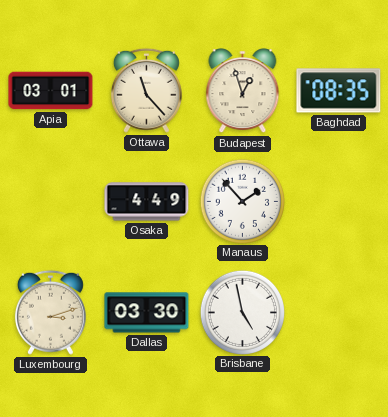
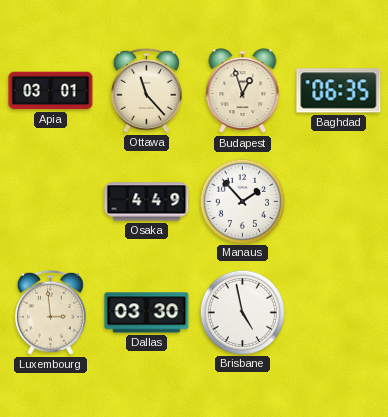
Baghdad: 08:35 -> 06:35 (339, 91)
Luxembourg: 3:12 -> 2:59 (50, 312)
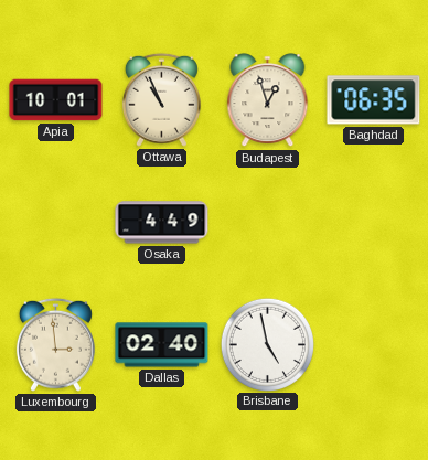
Apia: 03:01 -> 10:01 (56, 100)
Ottawa: 11:23 -> 10:56 (161, 99)
Manaus: 1:53 -> none (242, 201)
Dallas: 03:30 -> 02:40 (162, 345)
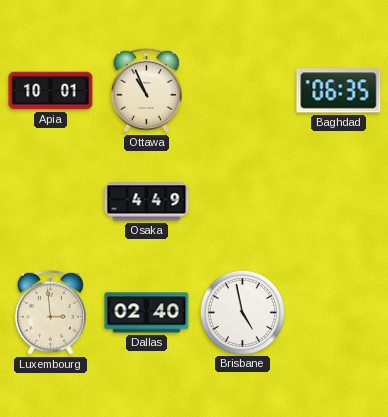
Budapest: 12:57 -> none (268, 100)
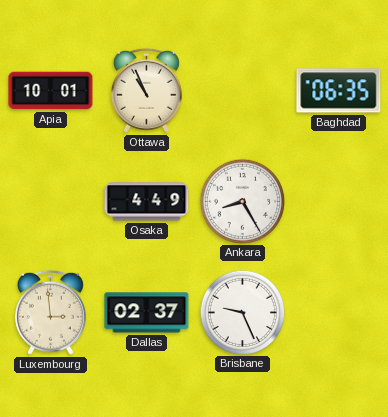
Ankara: none -> 8:25 (242, 201)
Dallas: 02:40 -> 02:37 (147, 313)
Brisbane: 4:58 -> 9:26 (242, 312)
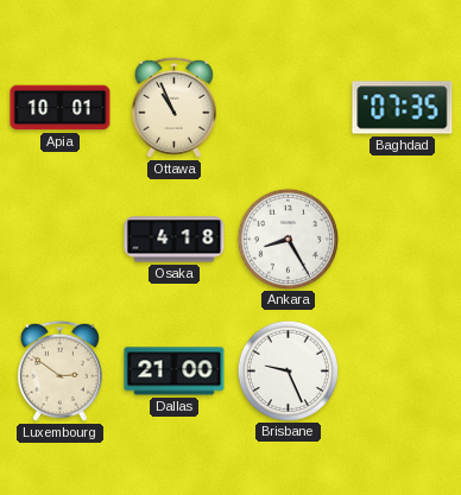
Baghdad: 06:35 -> 07:35 (403, 108)
Osaka: 4:49 -> 4:18 (175, 240)
Luxembourg: 2:59 -> 2:51 (59, 370)
Dallas: 02:37 -> 21:00 (175, 372)
